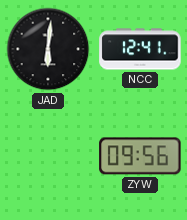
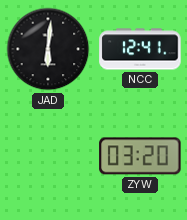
ZYW: 09:56 -> 03:20 (140, 156)
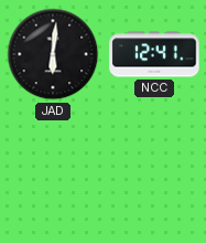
ZYW: 03:20 -> none (140, 156)
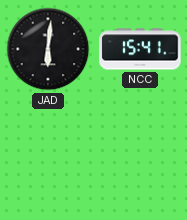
NCC: 12:41 -> 15:41 (140, 49)
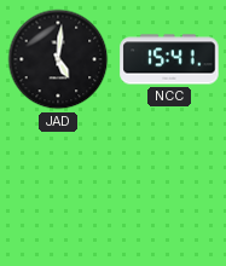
JAD: 6:01 -> 5:01 (58, 59)
